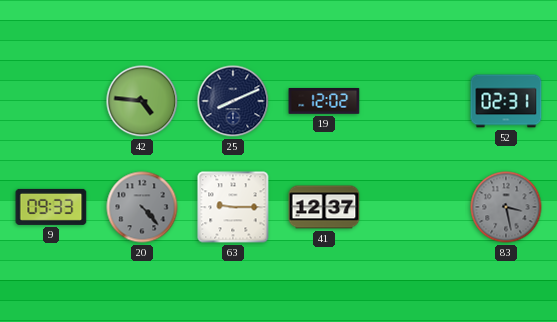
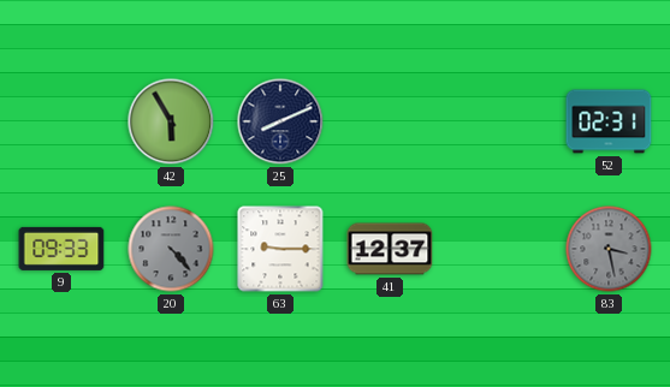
42: 4:46 -> 5:55 (171, 121)
19: 12:02 -> none (324, 101)
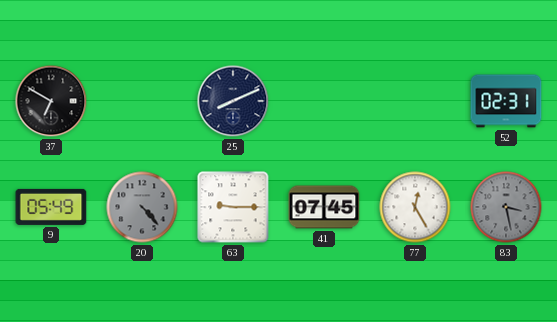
37: none -> 6:50 (51, 101)
42: 5:55 -> none (171, 121)
9: 09:33 -> 05:49 (51, 207)
41: 12:37 -> 07:45 (324, 207)
77: none -> 12:25 (415, 207)
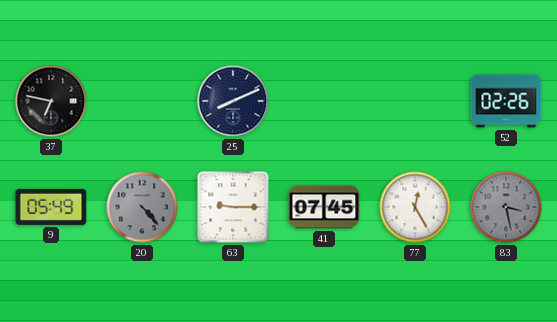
37: 6:50 -> 6:47 (51, 101)
52: 02:31 -> 02:26 (506, 101)
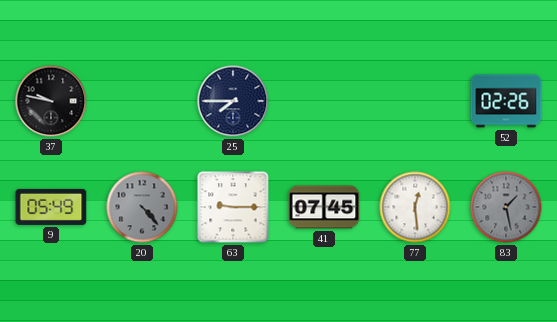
37: 6:47 -> 9:47 (51, 101)
25: 8:11 -> 7:45 (233, 101)
77: 12:25 -> 12:29 (415, 207)
83: 3:28 -> 1:28 (506, 207)
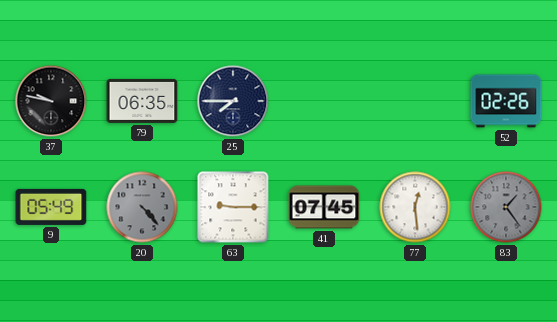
79: none -> 06:35 (142, 101)
83: 1:28 -> 1:24 (506, 207)
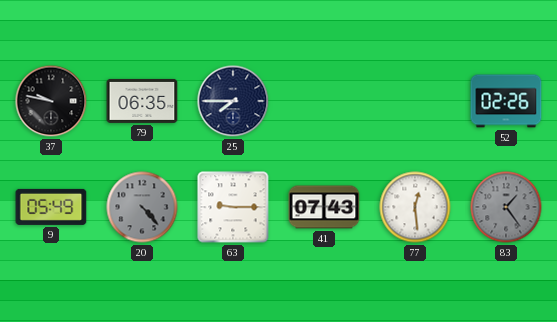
41: 07:45 -> 07:43 (324, 207)
